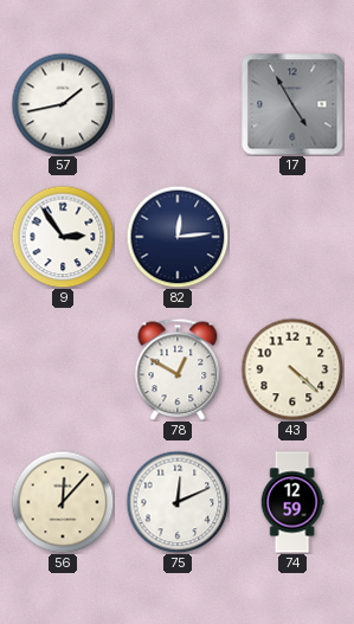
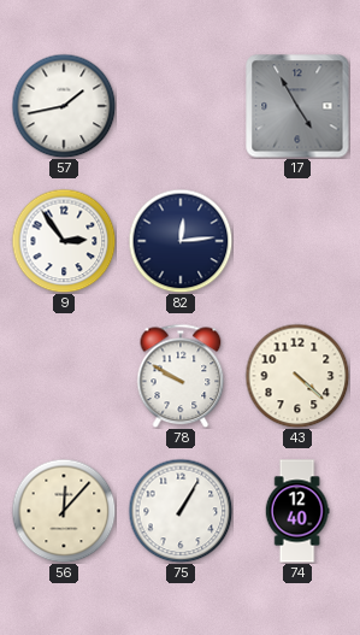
78: 12:50 -> 9:50 (181, 376)
75: 12:11 -> 1:05 (181, 511)
74: 12:59 -> 12:40 (297, 511)
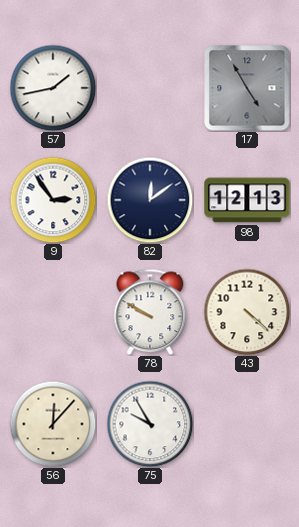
82: 12:14 -> 12:09 (150, 200)
98: none -> 12:13 (247, 200)
75: 1:05 -> 9:55 (150, 424)
74: 12:40 -> none (297, 511)
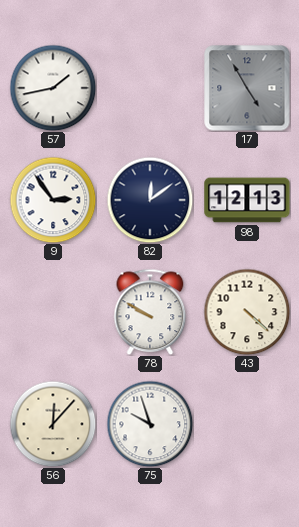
75: 9:55 -> 9:57 (150, 424)
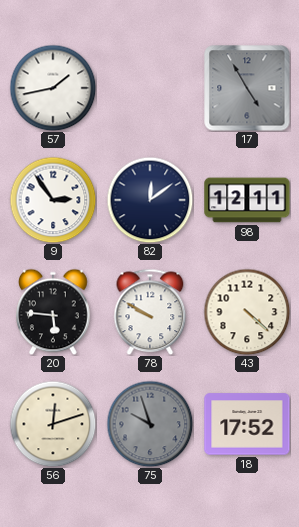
98: 12:13 -> 12:11 (247, 200)
20: none -> 5:46 (54, 312)
56: 12:07 -> 12:12 (53, 424)
75 dial: white -> grey (150, 424)
18: none -> 17:52 (247, 424)
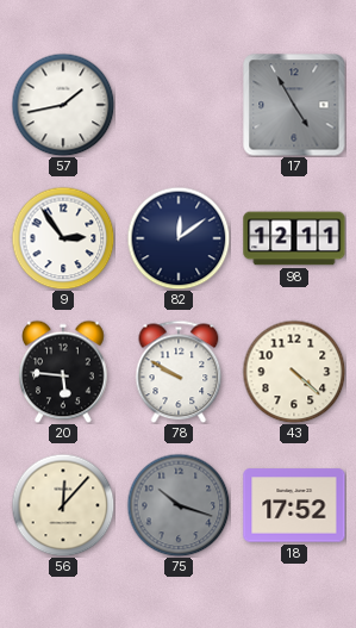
56: 12:12 -> 12:07 (63, 505)
75: 9:57 -> 10:18 (179, 505)
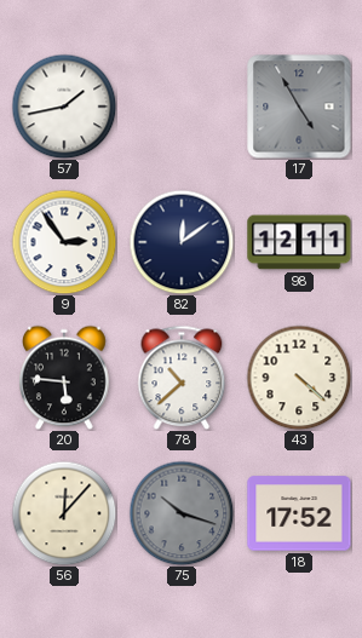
78: 9:50 -> 10:38 (182, 378)
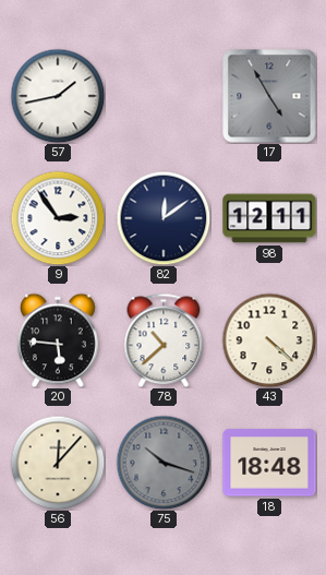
18: 17:52 -> 18:48 (269, 463)
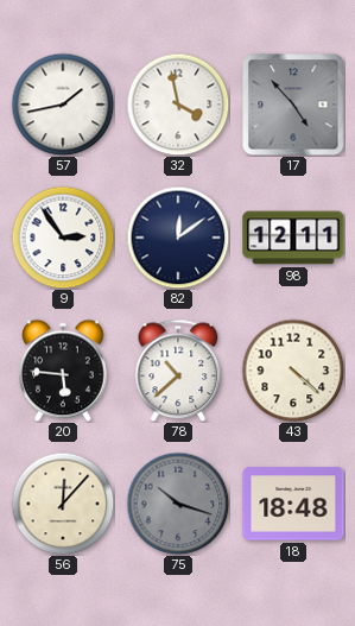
32: none -> 3:58 (178, 105)
17: 4:55 -> 4:53 (293, 105)
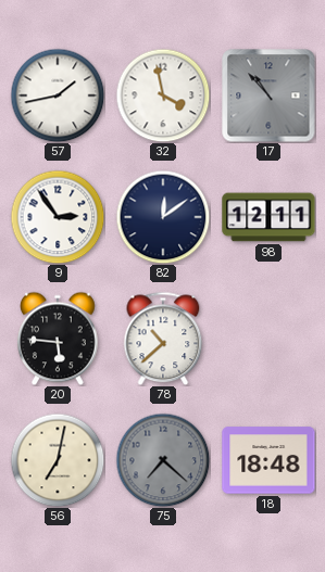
17: 4:53 -> 10:53 (268, 96)
43: 4:22 -> none (293, 371)
56: 12:07 -> 7:02 (58, 460)
75: 10:18 -> 7:22 (163, 460)
